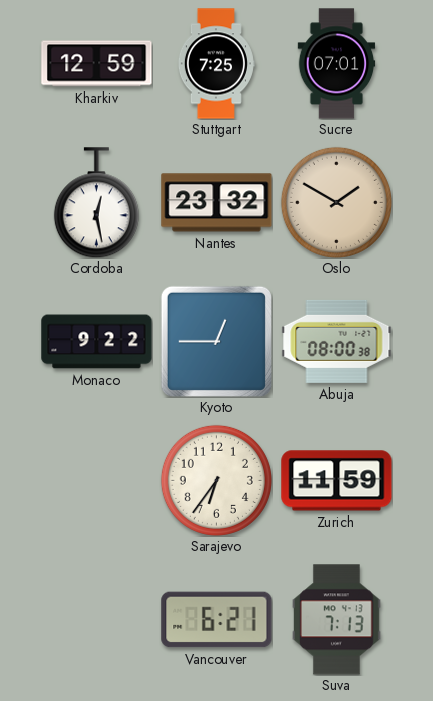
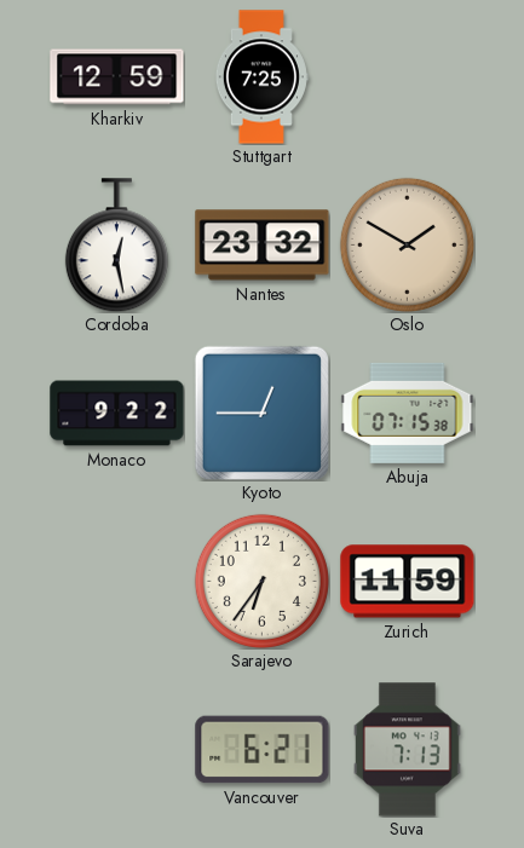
Sucre: 07:01 -> none (337, 64)
Abuja: 08:00 -> 07:15 (408, 413)
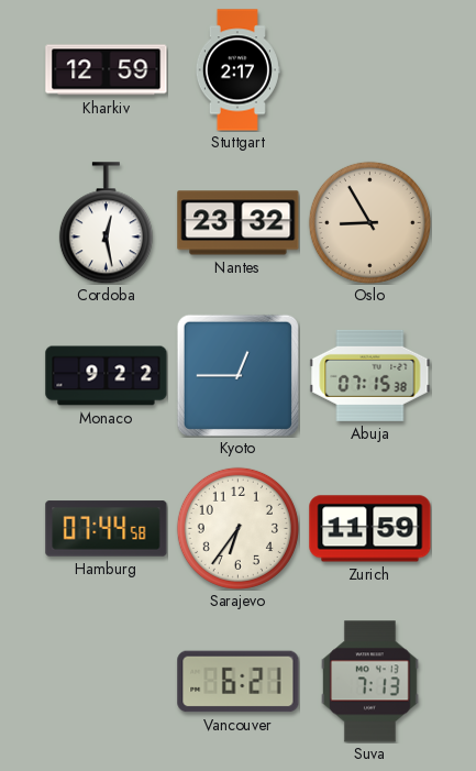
Stuttgart: 7:25 -> 2:17 (237, 70)
Oslo: 1:50 -> 8:55 (369, 222)
Hamburg: none -> 07:44 (107, 529)
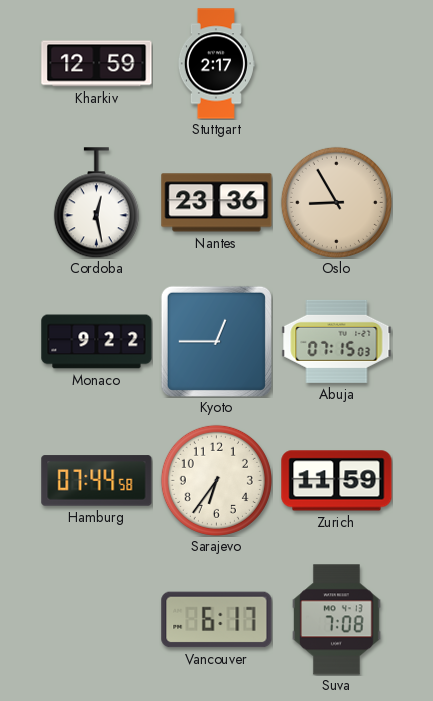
Nantes: 23:32 -> 23:36 (217, 203)
Abuja: 07:15:38 -> 07:15:03 (337, 341)
Vancouver: 6:21 -> 6:17 (217, 620)
Suva: 7:13 -> 7:08 (337, 620)
